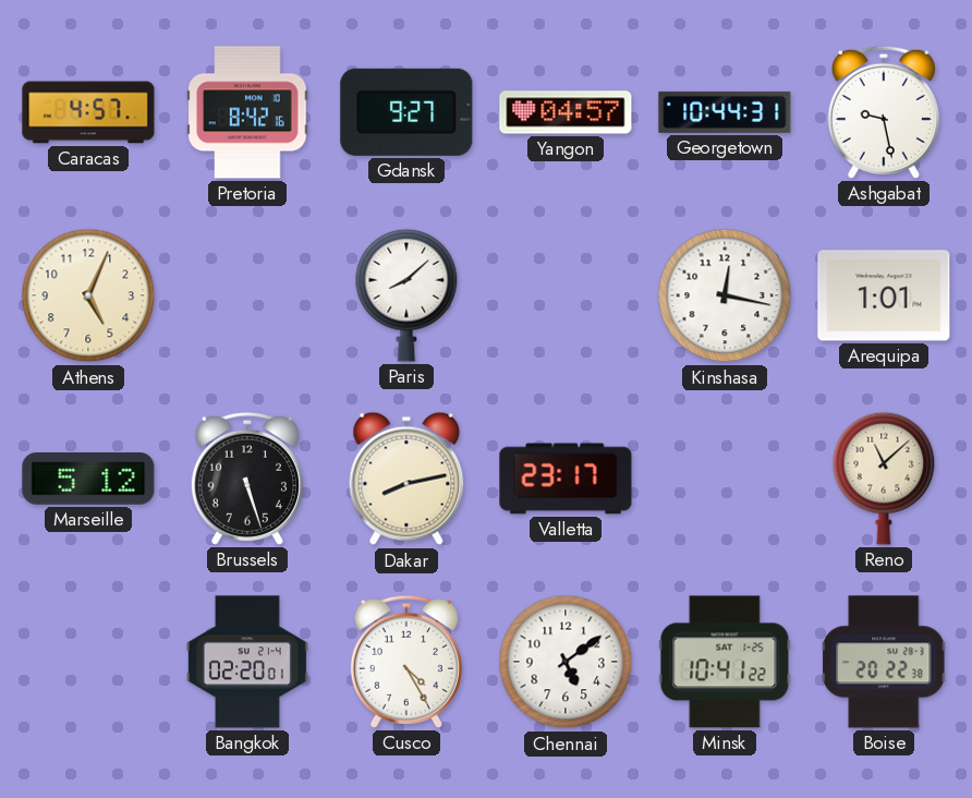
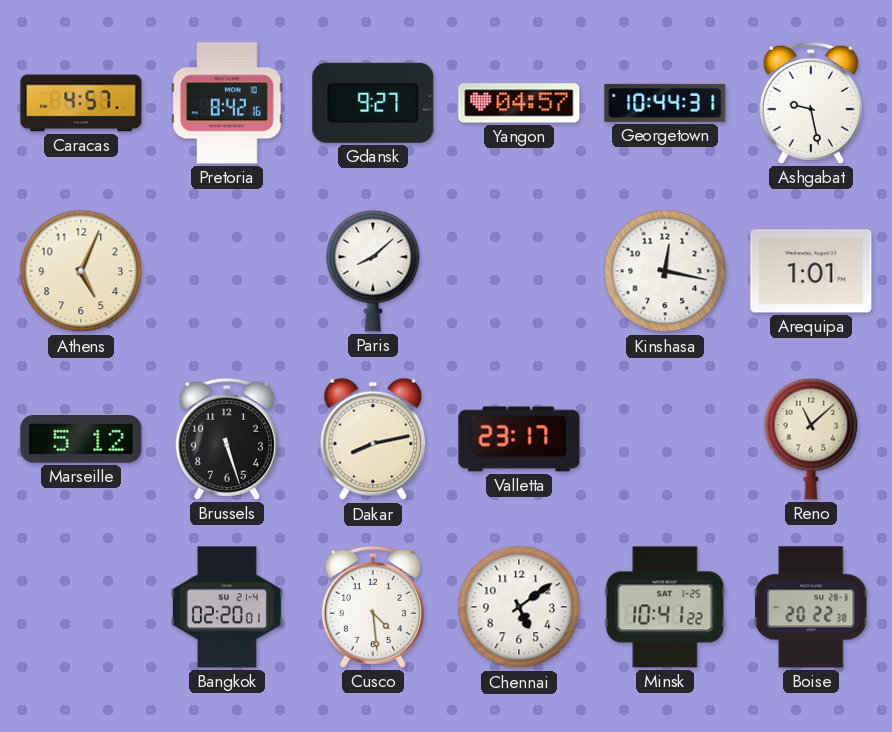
Cusco: 4:25 -> 4:29 (373, 607)
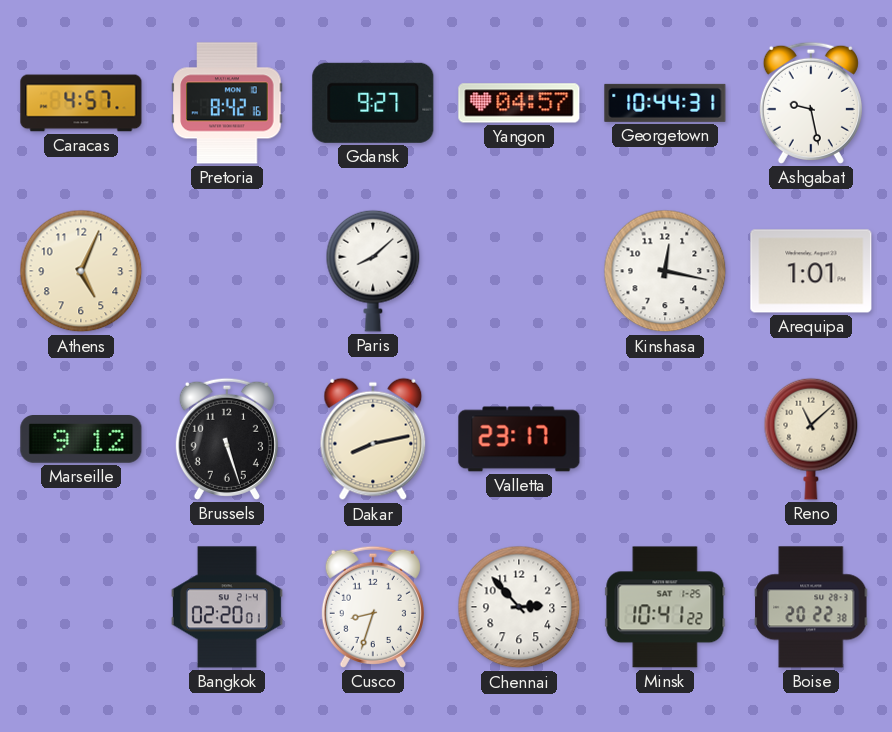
Marseille: 5:12 -> 9:12 (81, 440)
Cusco: 4:29 -> 8:33 (373, 607)
Chennai: 5:09 -> 2:53 (519, 607)
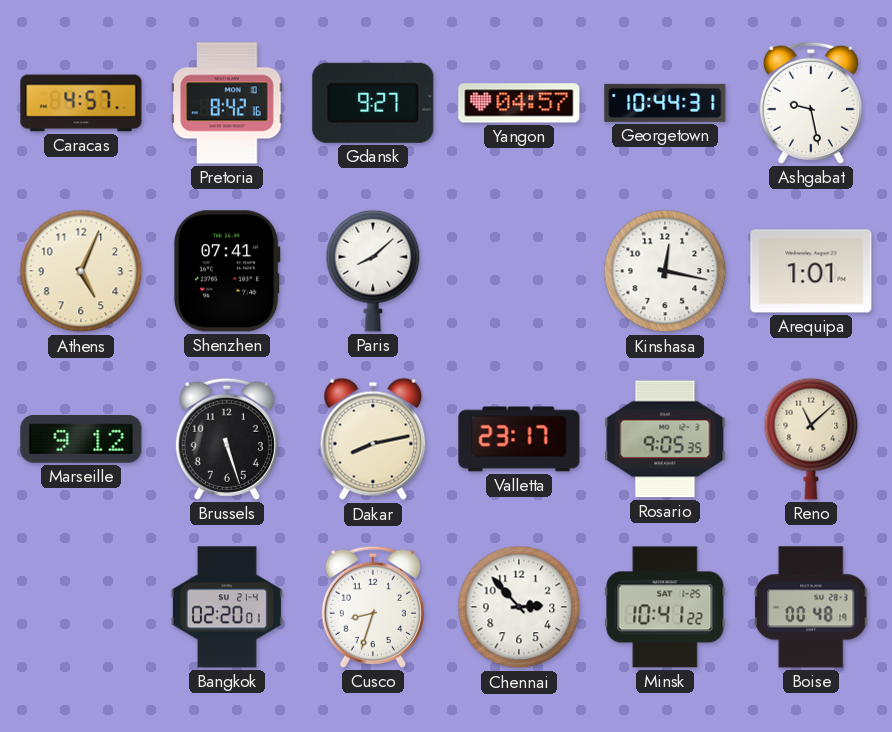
Shenzhen: none -> 07:41 (227, 271)
Rosario: none -> 9:05 (665, 439)
Boise: 20:22 -> 00:48 (811, 607)
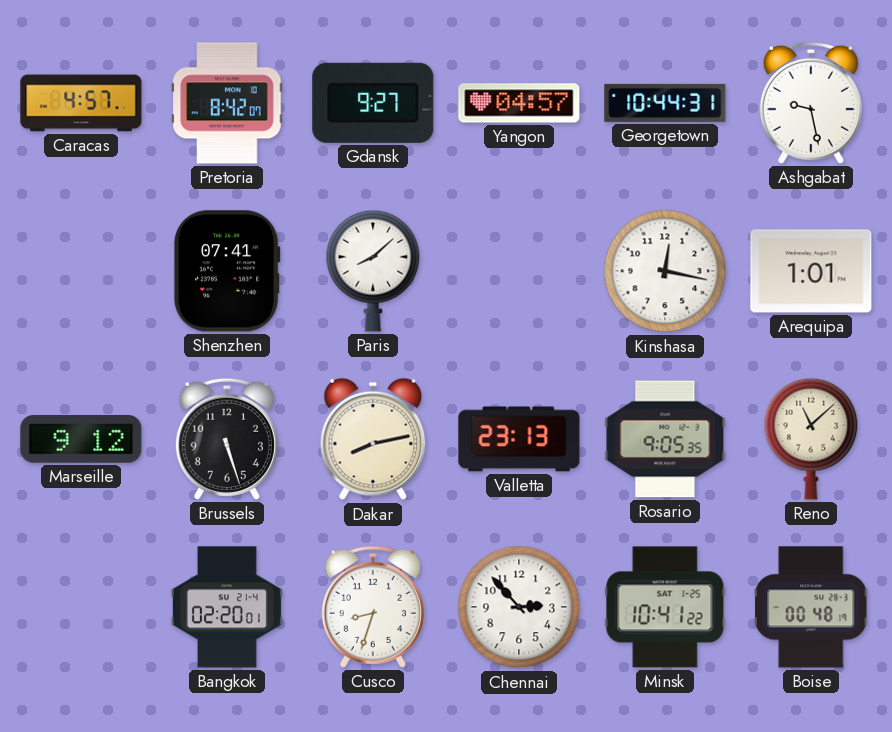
Pretoria: 8:42:16 -> 8:42:07 (227, 103)
Athens: 5:04 -> none (81, 271)
Valletta: 23:17 -> 23:13 (519, 439)
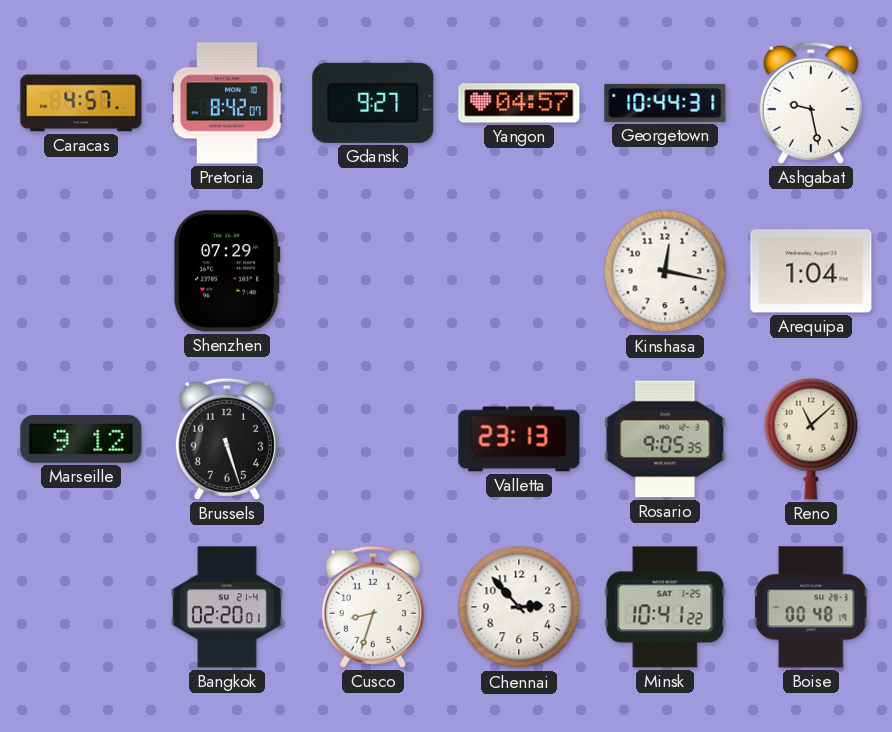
Shenzhen: 07:41 -> 07:29 (227, 271)
Paris: 8:08 -> none (373, 271)
Arequipa: 1:01 -> 1:04 (811, 271)
Dakar: 8:13 -> none (373, 439)
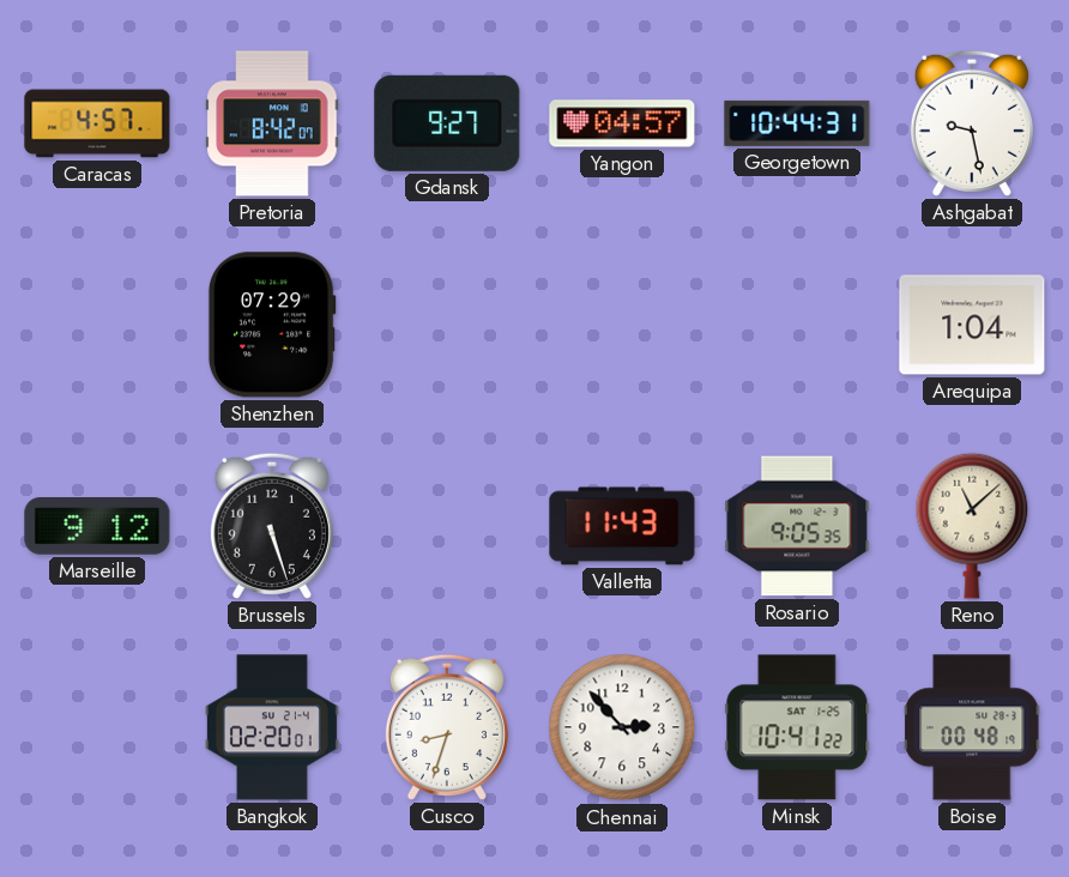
Kinshasa: 12:17 -> none (665, 271)
Valletta: 23:13 -> 11:43 (622, 526)
